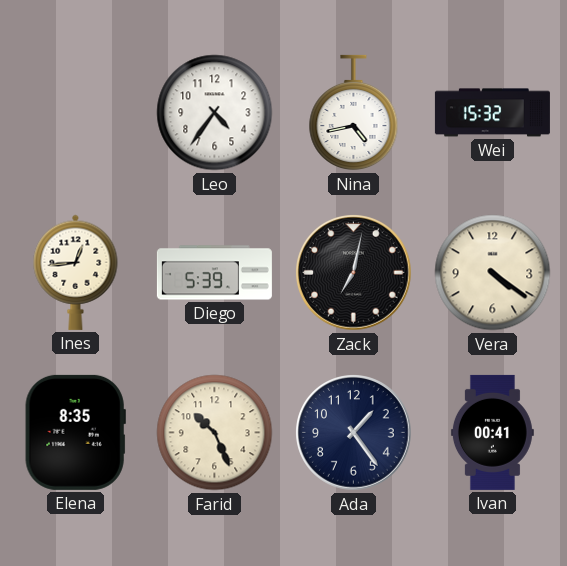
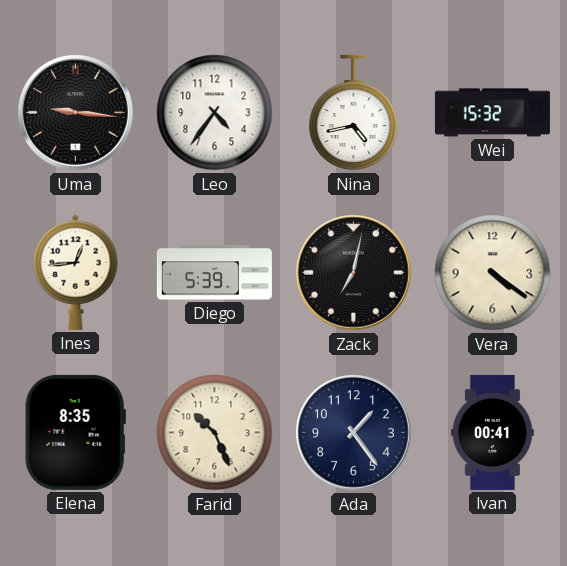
Uma: none -> 9:16 (76, 113)
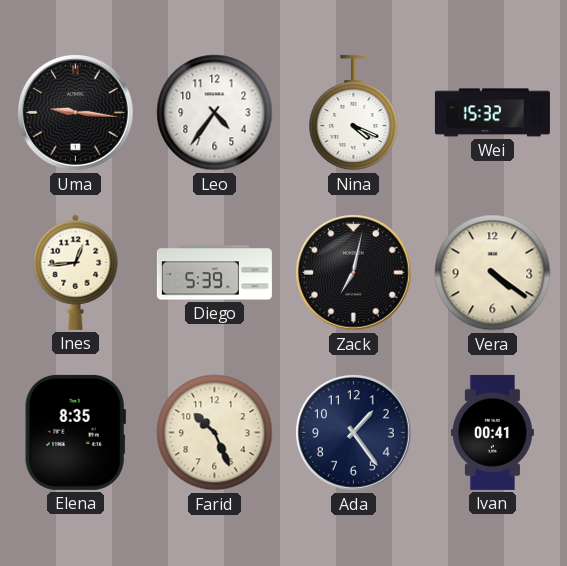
Nina: 4:43 -> 4:19 (354, 113)
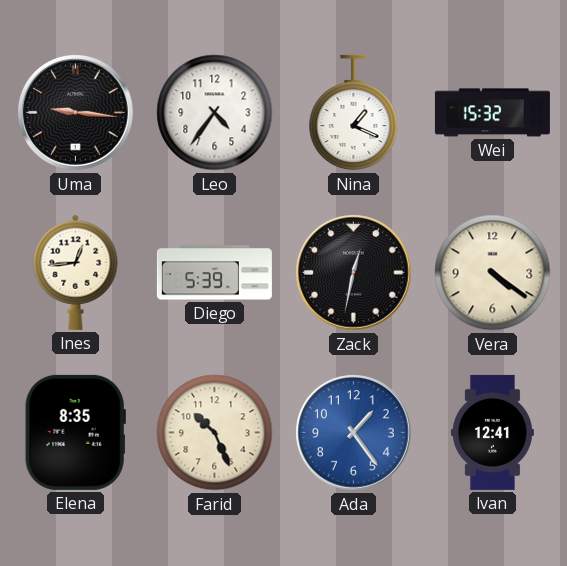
Nina: 4:19 -> 1:19 (354, 113)
Zack: 7:02 -> 12:32 (354, 273)
Ada dial: navy -> blue (354, 433)
Ivan: 00:41 -> 12:41 (492, 432)
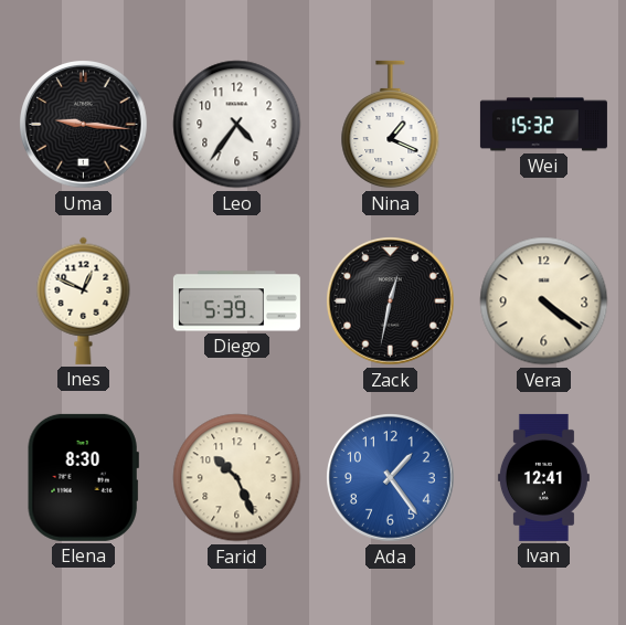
Ines: 12:44 -> 12:49 (84, 300)
Elena: 8:35 -> 8:30 (83, 477)
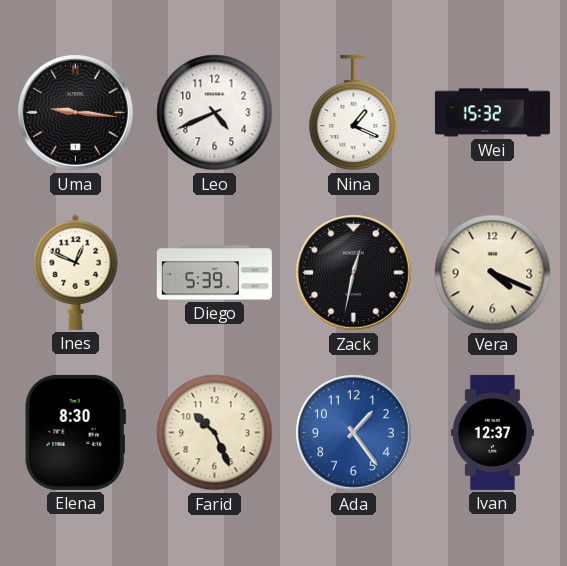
Leo: 4:36 -> 4:41 (215, 113)
Vera: 4:21 -> 4:19 (493, 273)
Ivan: 12:41 -> 12:37 (492, 432)
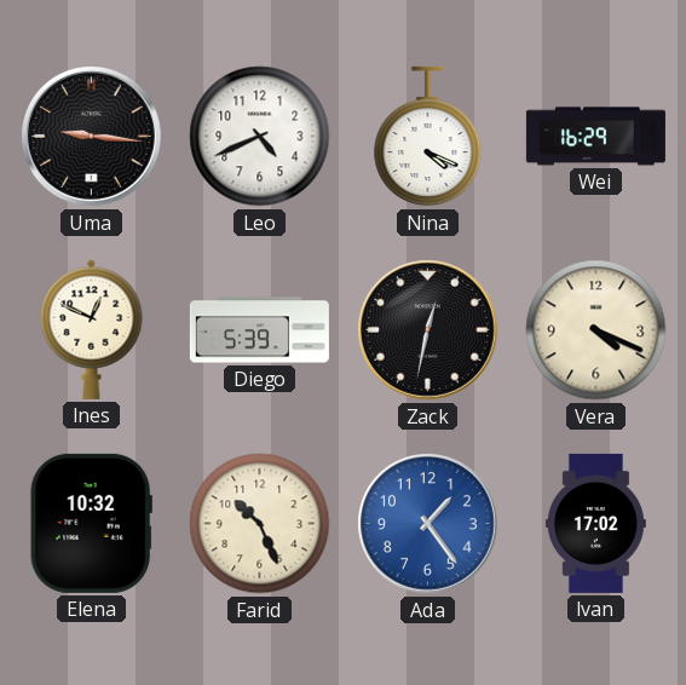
Nina: 1:19 -> 4:19 (428, 137)
Wei: 15:32 -> 16:29 (595, 137)
Elena: 8:30 -> 10:32 (91, 523)
Ivan: 12:37 -> 17:02 (595, 523)
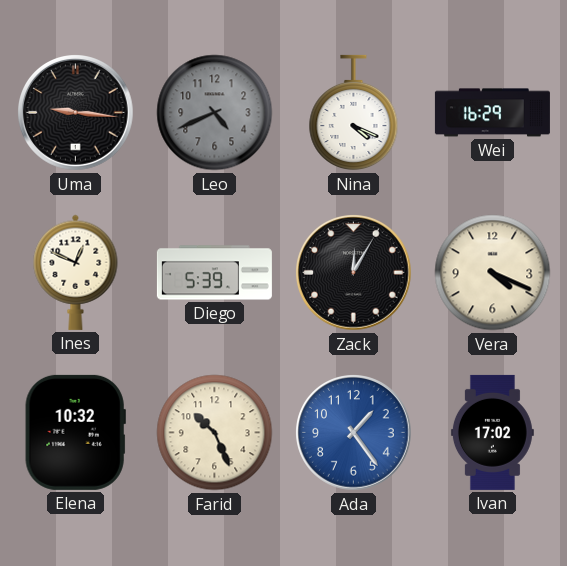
Leo dial: white -> grey (215, 113)
Zack: 12:32 -> 12:05 (354, 273)
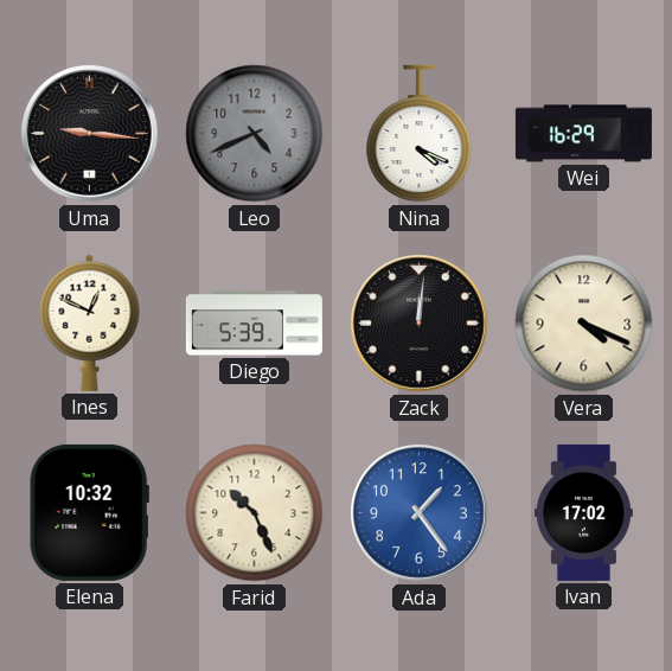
Zack: 12:05 -> 12:01 (420, 324)
